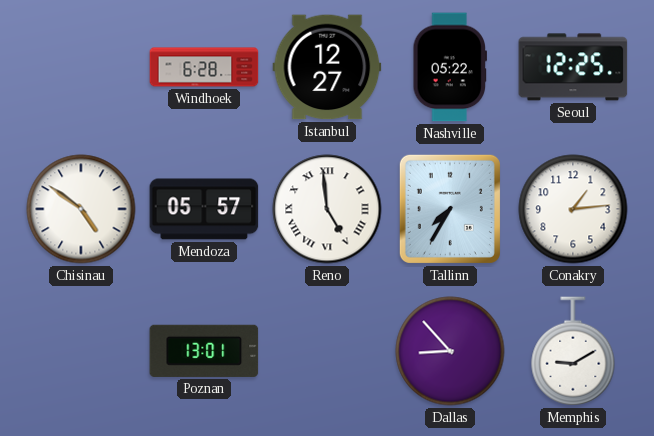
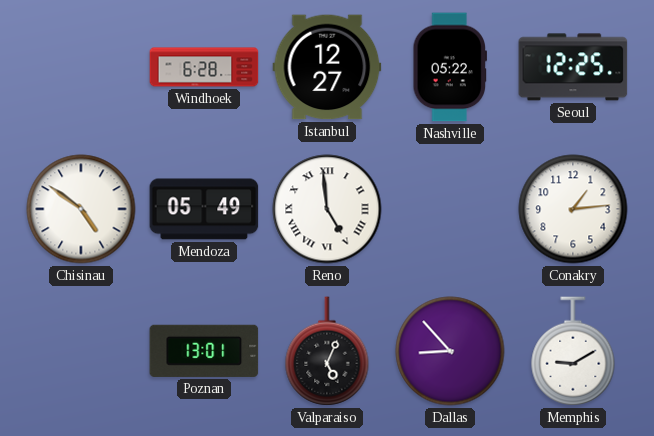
Mendoza: 05:57 -> 05:49 (204, 209)
Tallinn: 7:35 -> none (450, 209)
Valparaiso: none -> 5:04 (327, 351)
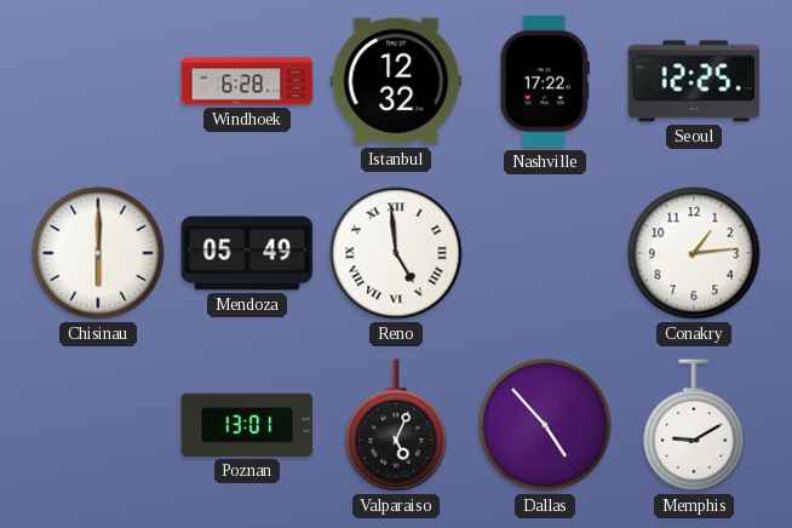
Istanbul: 12:27 -> 12:32 (396, 81)
Nashville: 05:22 -> 17:22 (544, 81)
Chisinau: 4:51 -> 6:00 (98, 253)
Dallas: 8:53 -> 4:53 (545, 425)
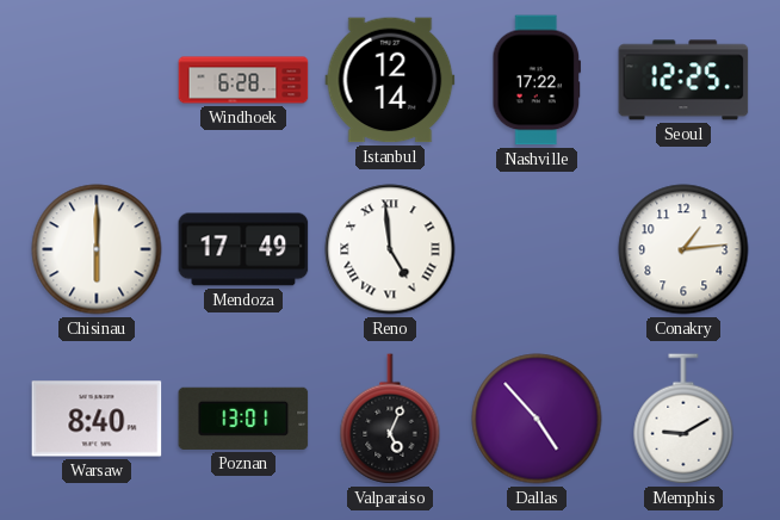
Istanbul: 12:32 -> 12:14 (390, 80)
Mendoza: 05:49 -> 17:49 (243, 249)
Warsaw: none -> 8:40 (97, 419)
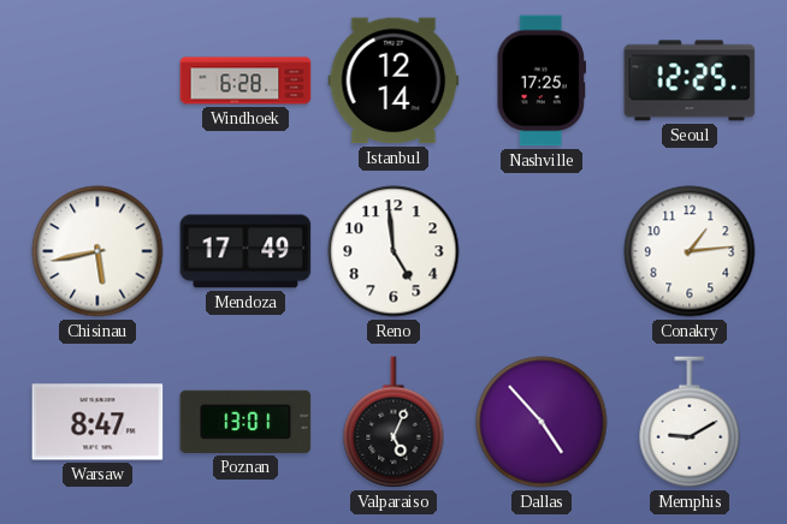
Nashville: 17:22 -> 17:25 (540, 81)
Chisinau: 6:00 -> 5:43 (97, 251)
Reno numerals: Roman -> Arabic (393, 251)
Warsaw: 8:40 -> 8:47 (97, 422)
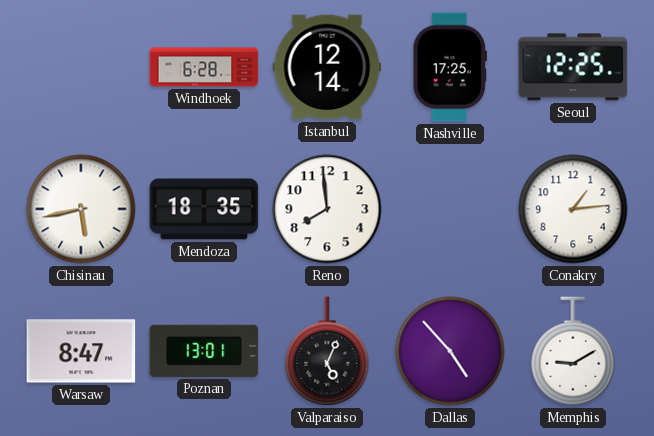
Mendoza: 17:49 -> 18:35 (204, 209)
Reno: 4:59 -> 7:59 (327, 209)
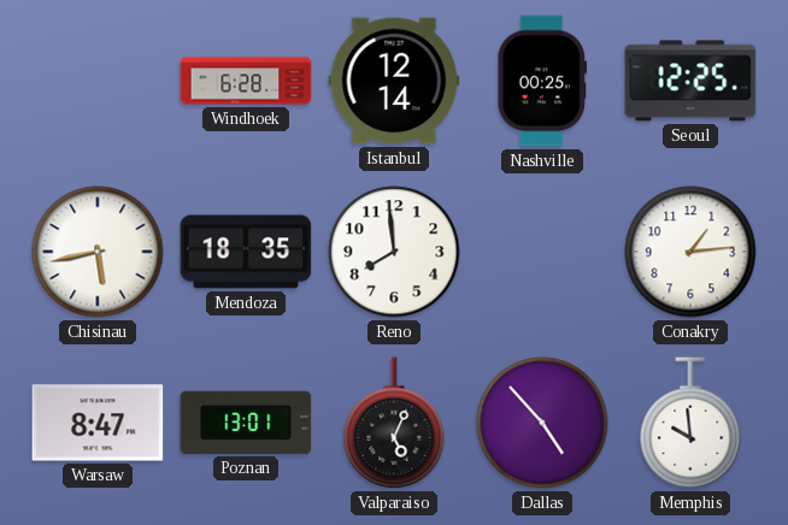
Nashville: 17:25 -> 00:25 (541, 81)
Memphis: 9:10 -> 9:59 (690, 423)
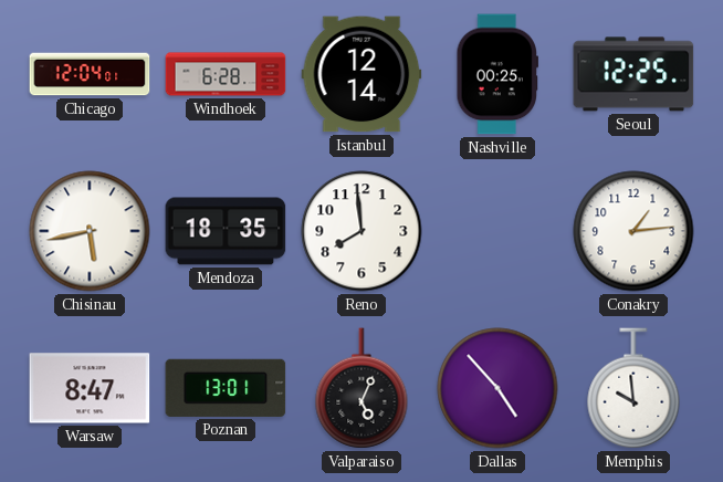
Chicago: none -> 12:04 (90, 74)
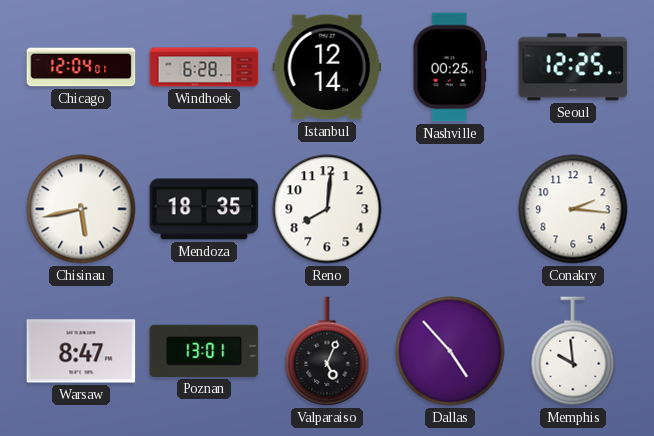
Reno: 7:59 -> 8:01 (327, 209)
Conakry: 1:14 -> 2:16 (573, 209)
